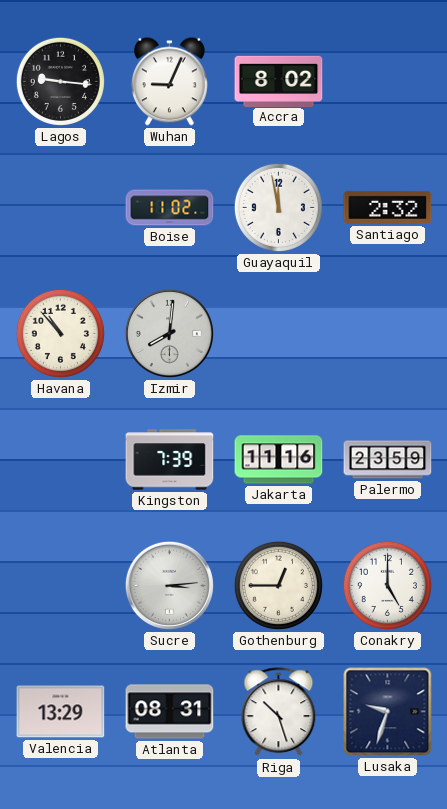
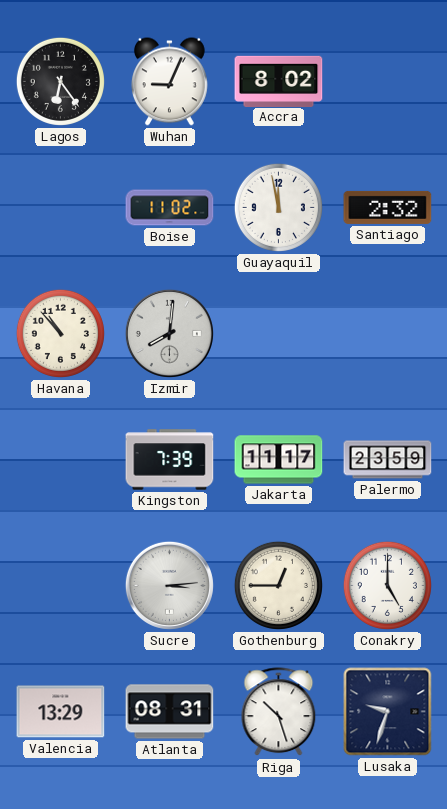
Lagos: 9:16 -> 6:24 (60, 81)
Jakarta: 11:16 -> 11:17 (279, 460)
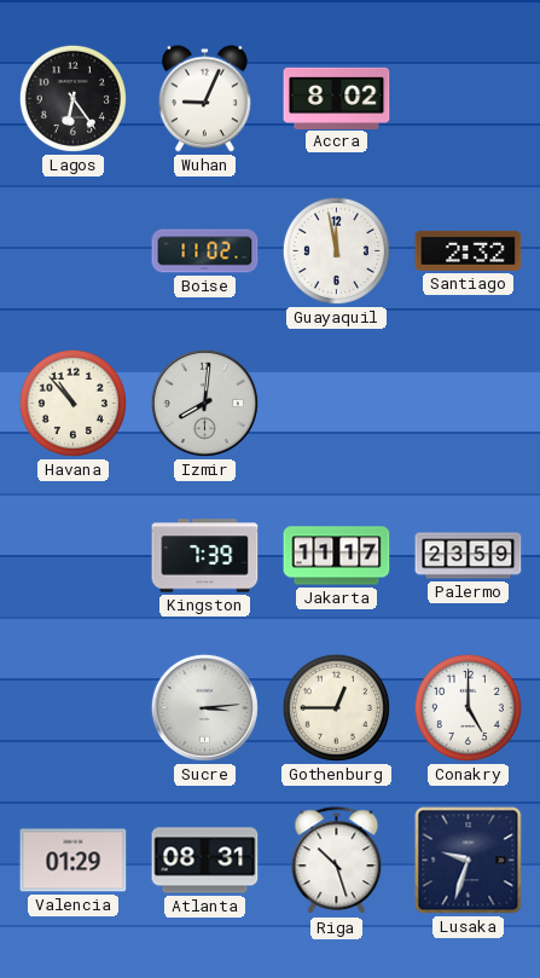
Valencia: 13:29 -> 01:29 (74, 861)
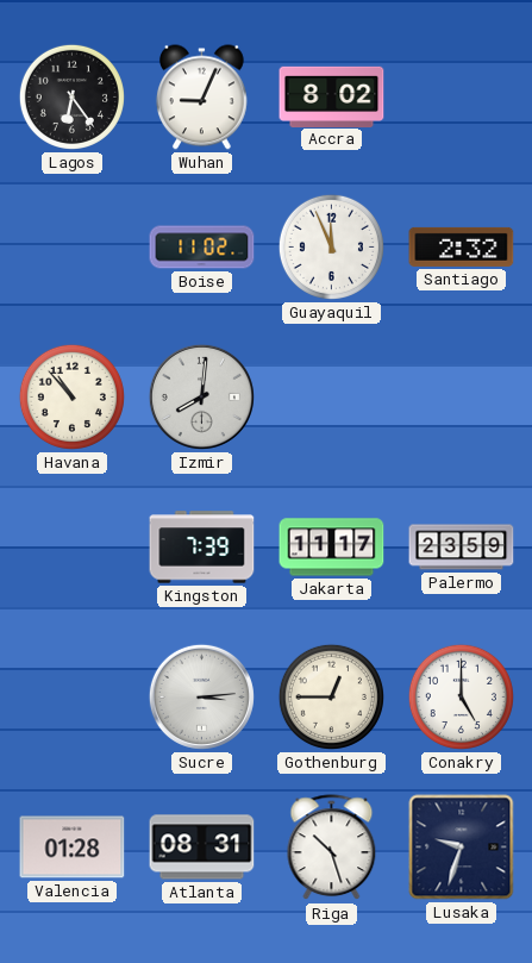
Guayaquil: 11:58 -> 11:56 (331, 246)
Valencia: 01:29 -> 01:28 (73, 848)
